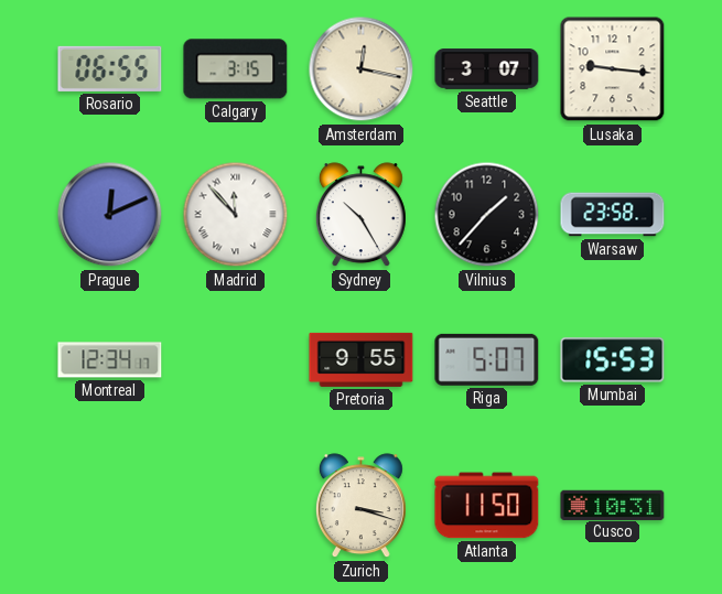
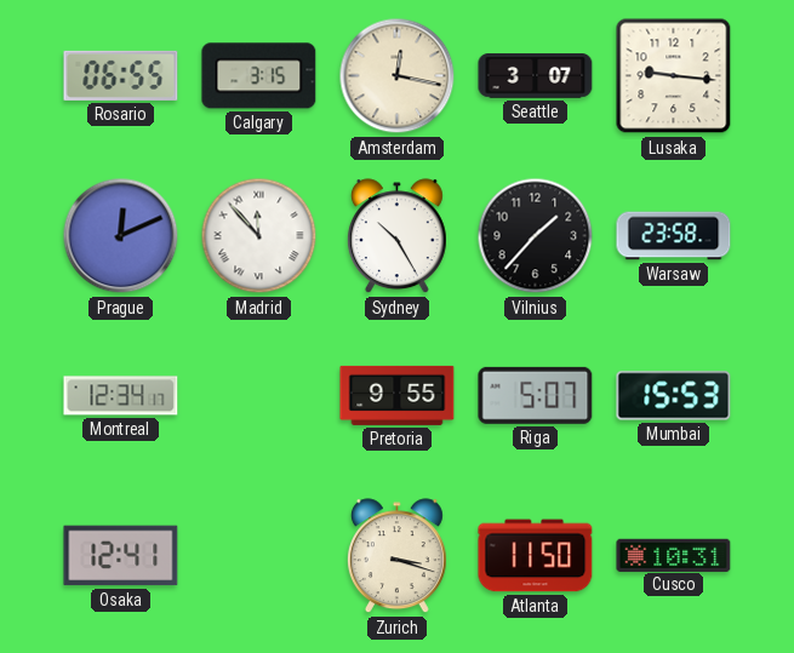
Osaka: none -> 12:41 (121, 556)
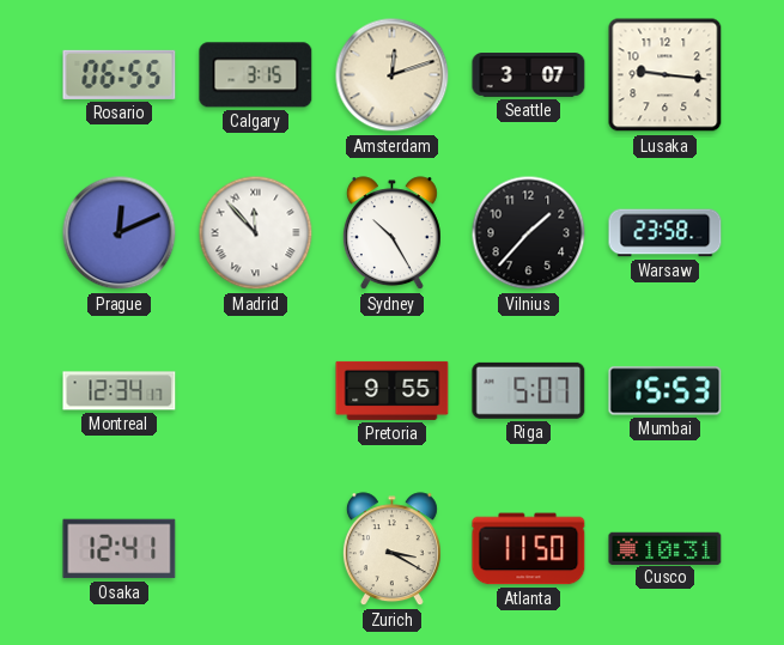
Amsterdam: 12:17 -> 12:12 (393, 75)
Zurich: 3:18 -> 3:20 (391, 549)
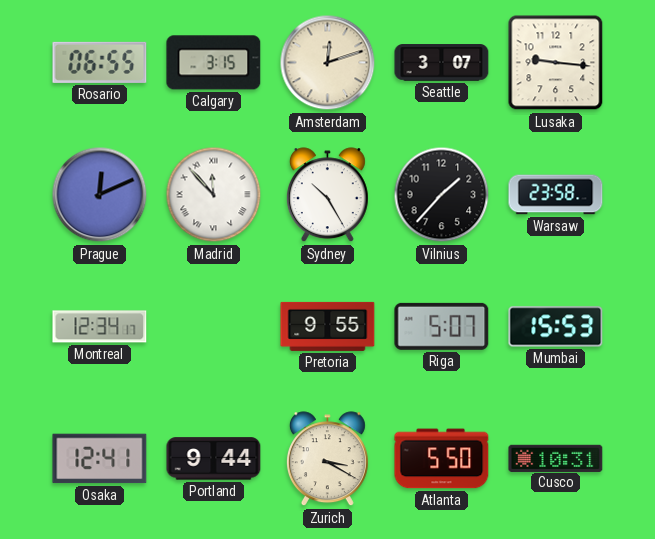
Portland: none -> 9:44 (214, 459)
Atlanta: 11:50 -> 5:50 (442, 459)
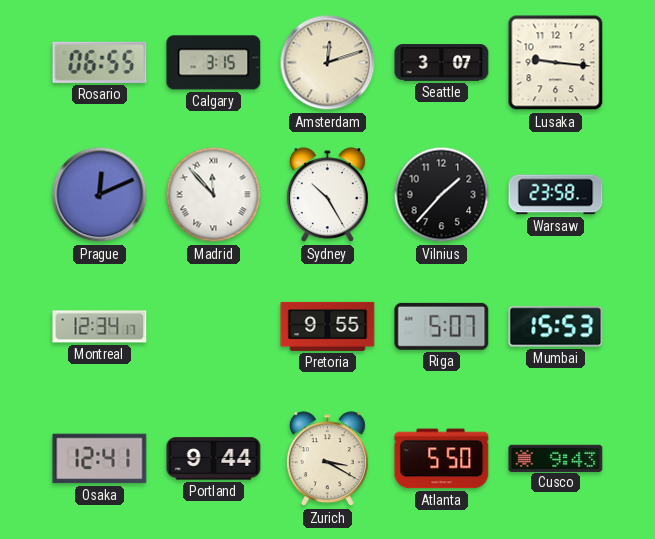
Cusco: 10:31 -> 9:43 (556, 458)
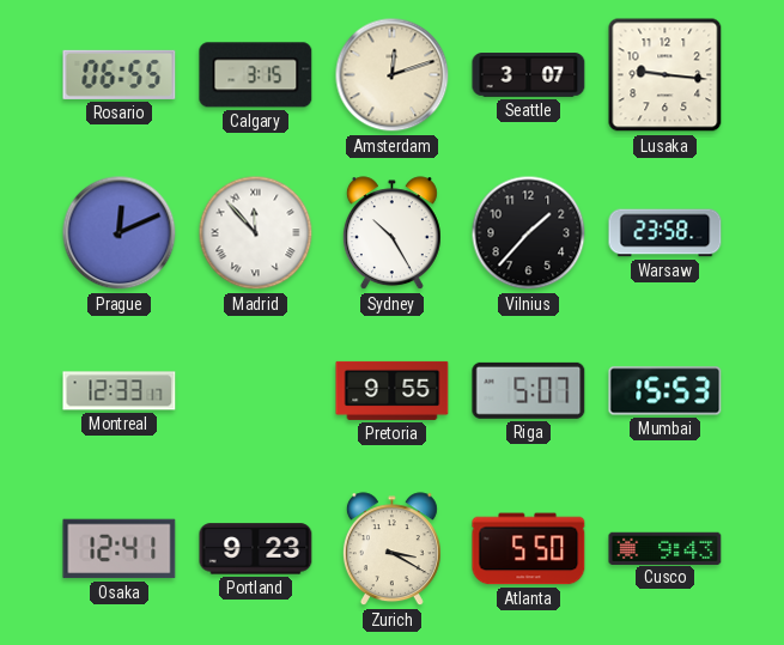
Montreal: 12:34 -> 12:33 (120, 391)
Portland: 9:44 -> 9:23 (256, 549)
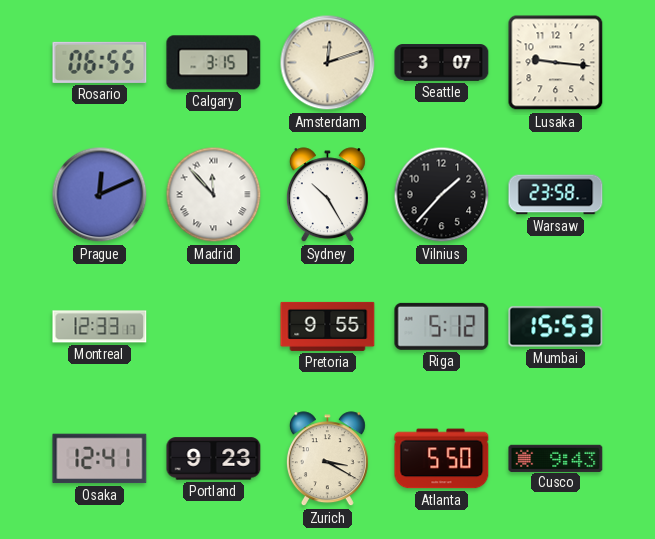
Riga: 5:07 -> 5:12 (442, 326)
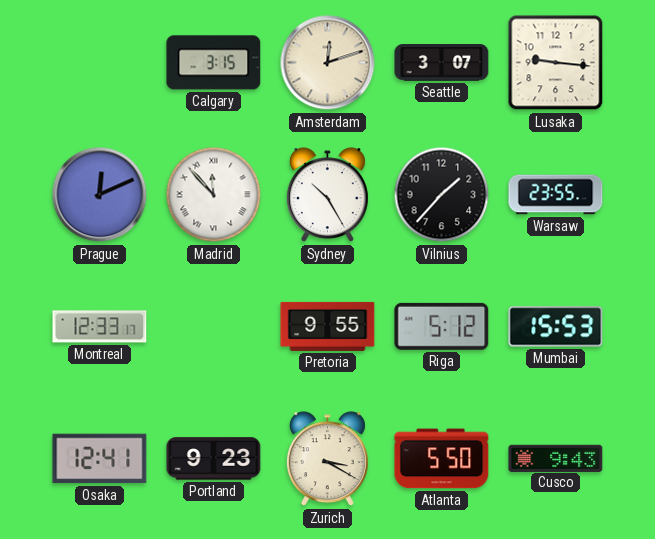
Rosario: 06:55 -> none (100, 62)
Warsaw: 23:58 -> 23:55 (556, 195)
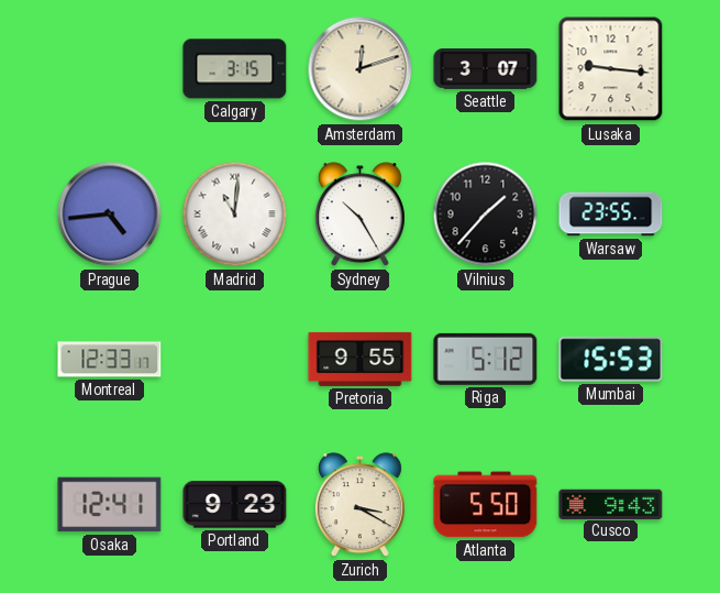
Prague: 12:11 -> 4:44 (110, 215)
Madrid: 11:53 -> 11:01 (235, 215)
